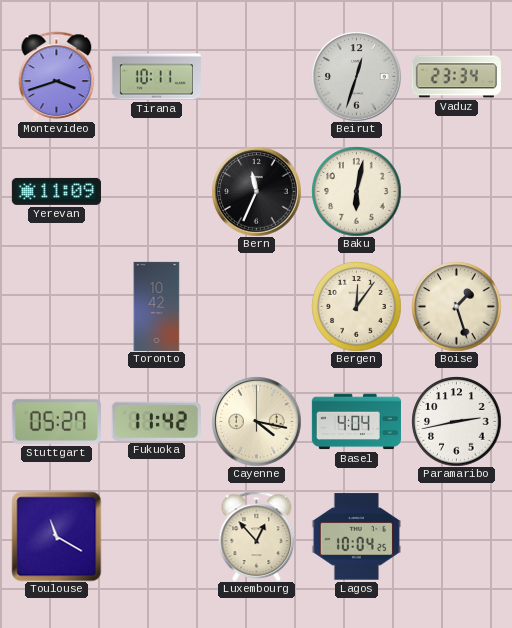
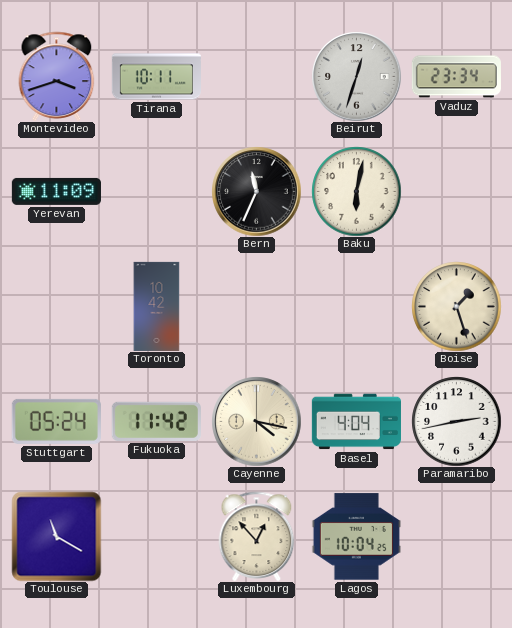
Bergen: 12:06 -> none (356, 306)
Stuttgart: 05:27 -> 05:24 (56, 421)
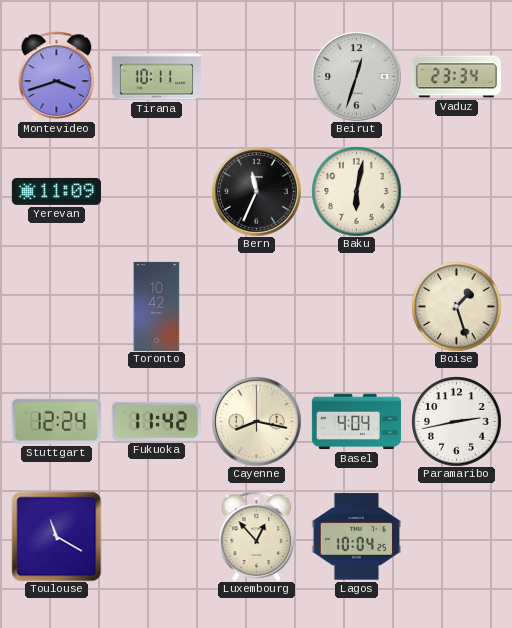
Stuttgart: 05:24 -> 12:24 (56, 421)
Cayenne: 4:17 -> 8:17 (256, 421)
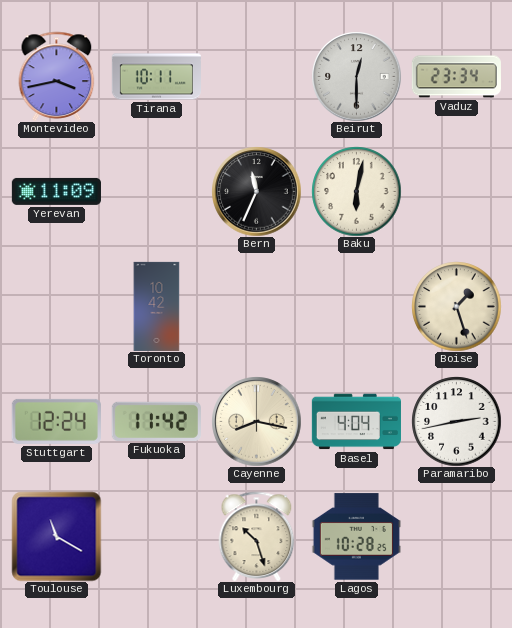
Montevideo: 3:42 -> 3:43 (57, 76)
Beirut: 12:33 -> 12:30 (356, 76)
Luxembourg: 12:53 -> 10:27 (257, 536)
Lagos: 10:04 -> 10:28 (356, 537)
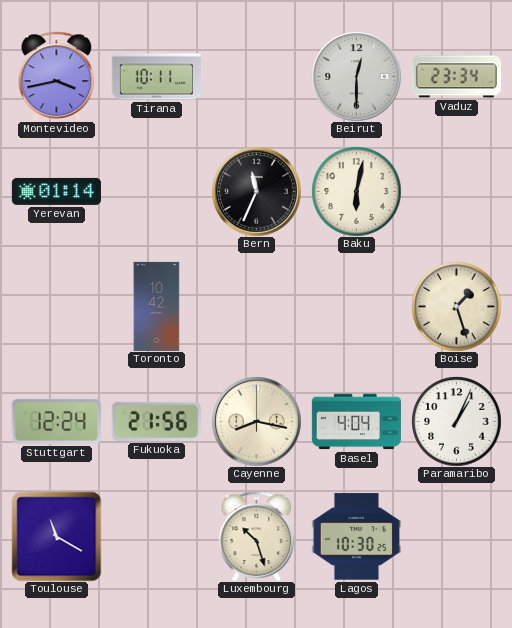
Yerevan: 11:09 -> 01:14 (56, 191)
Fukuoka: 11:42 -> 21:56 (156, 421)
Paramaribo: 2:43 -> 1:04 (456, 421)
Lagos: 10:28 -> 10:30 (356, 537)
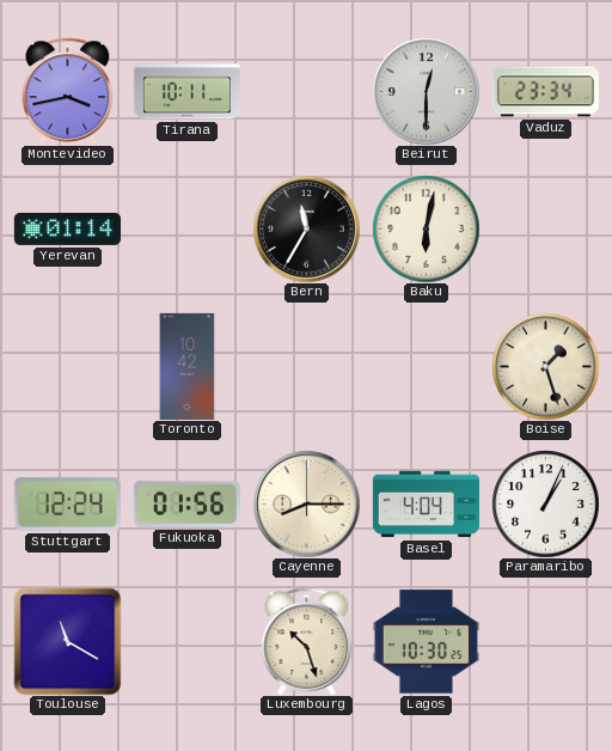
Bern: 11:34 -> 11:35 (306, 228)
Fukuoka: 21:56 -> 01:56 (186, 503)
Cayenne: 8:17 -> 8:15 (306, 503)
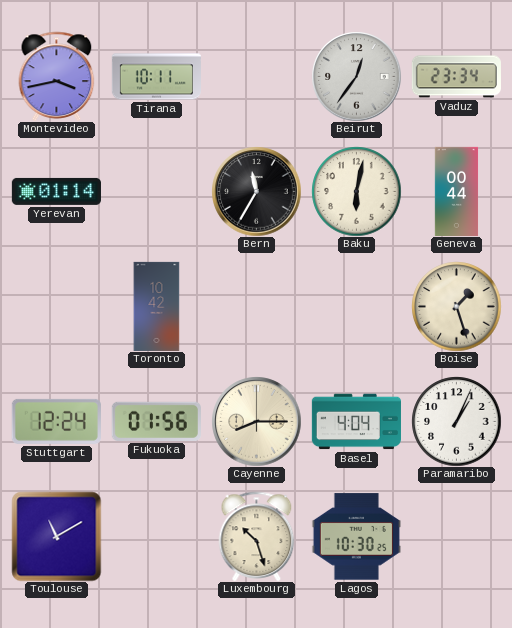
Beirut: 12:30 -> 12:36 (356, 76)
Geneva: none -> 00:44 (457, 191)
Toulouse: 11:20 -> 11:10 (56, 536)
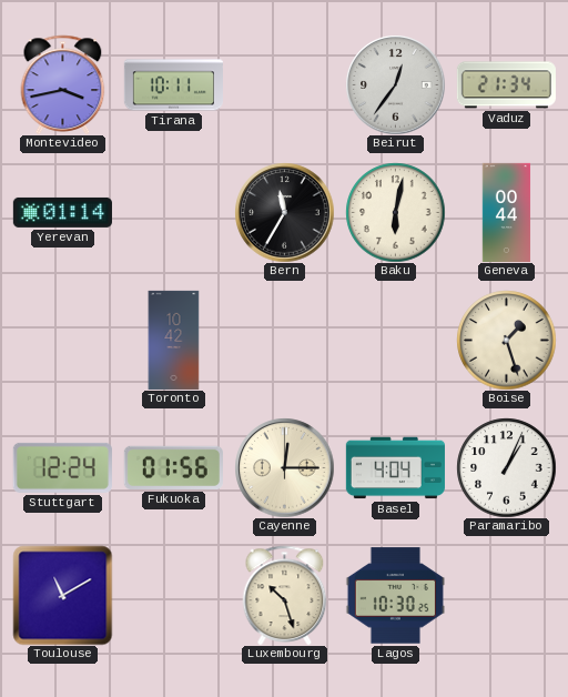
Vaduz: 23:34 -> 21:34 (506, 85)
Cayenne: 8:15 -> 12:15 (284, 467)
